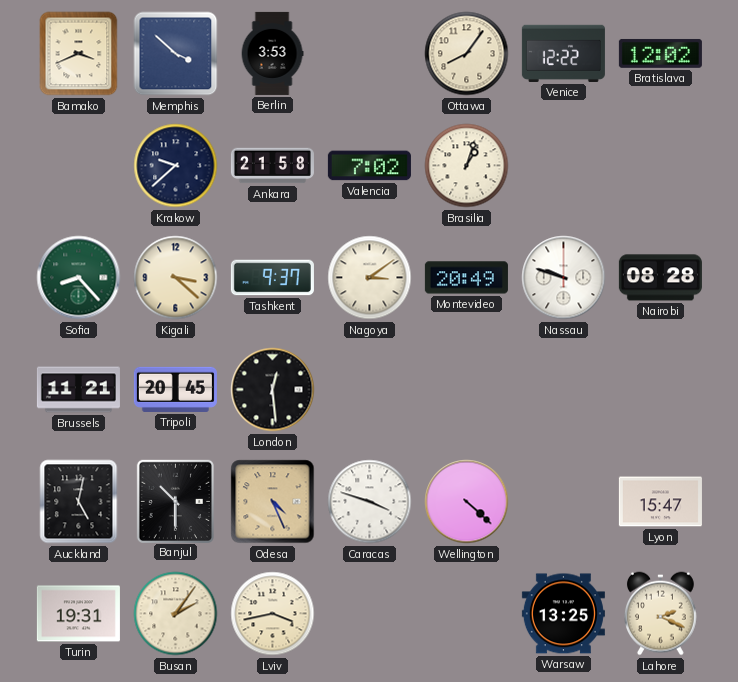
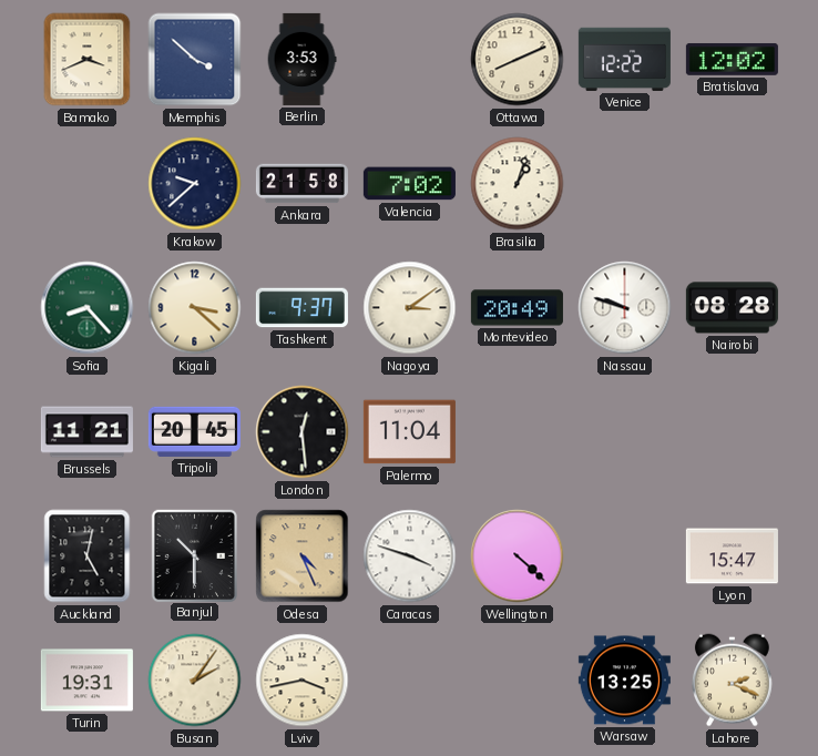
Ottawa: 8:06 -> 8:11 (518, 60)
Palermo: none -> 11:04 (409, 432)
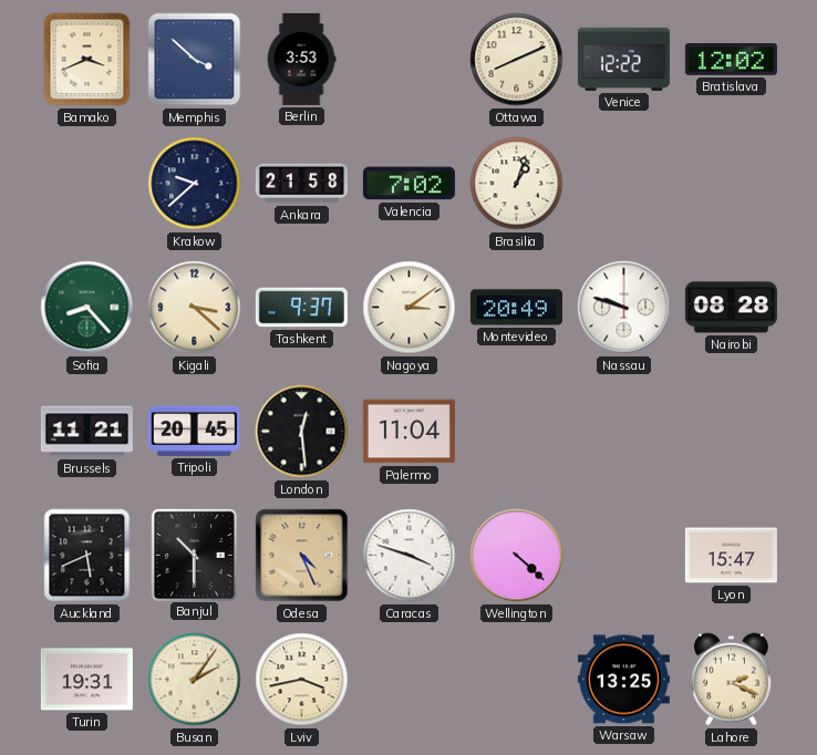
Auckland: 5:02 -> 5:41 (87, 556)
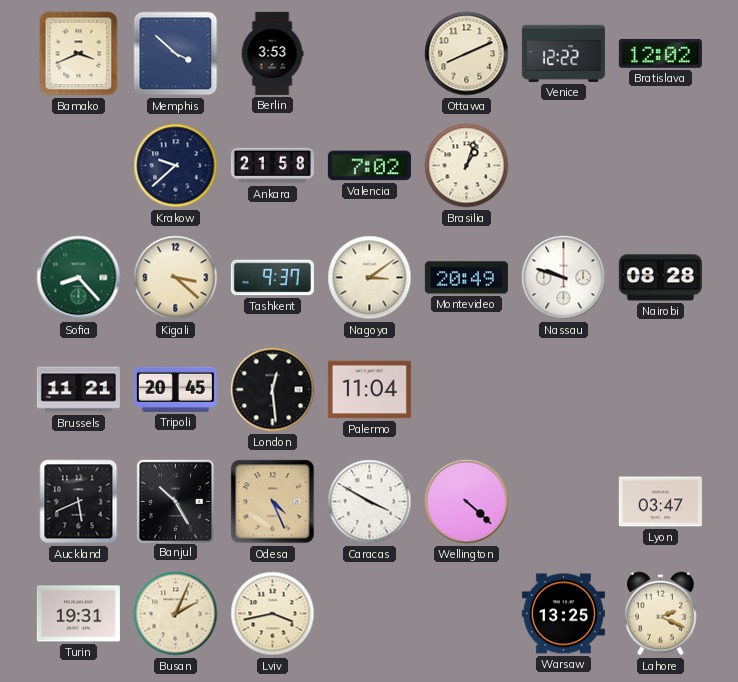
Banjul: 10:30 -> 10:25 (175, 501)
Caracas: 3:48 -> 3:50 (370, 502)
Lyon: 15:47 -> 03:47 (660, 502)
Busan: 2:06 -> 2:04 (176, 614)
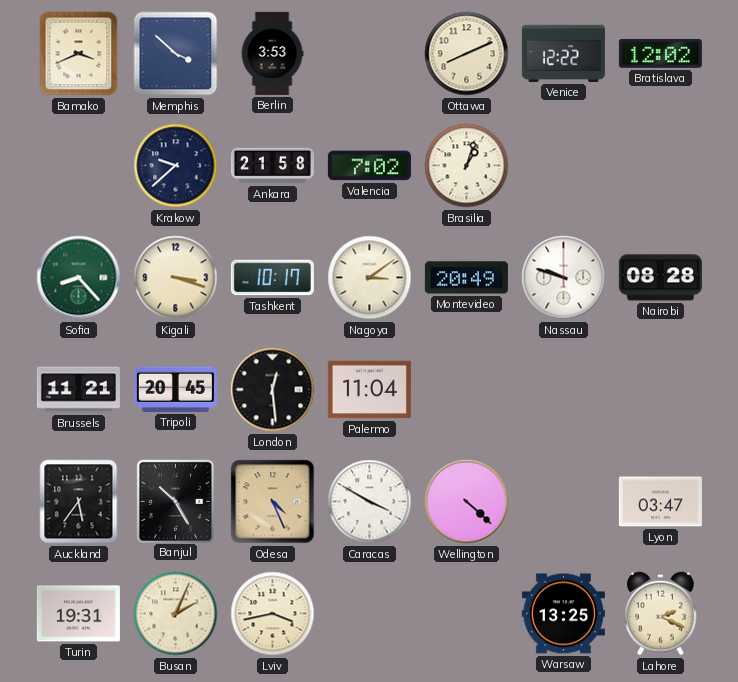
Kigali: 3:22 -> 3:18 (176, 278)
Tashkent: 9:37 -> 10:17 (272, 278)
Auckland: 5:41 -> 5:36 (79, 502)
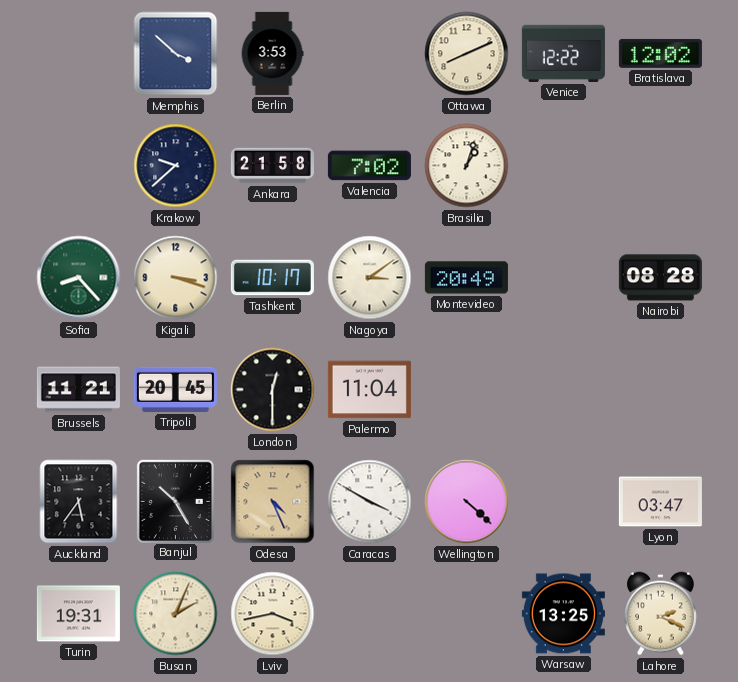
Bamako: 3:41 -> none (79, 54)
Nassau: 9:48 -> none (564, 278)
London: 12:29 -> 12:30 (273, 390)
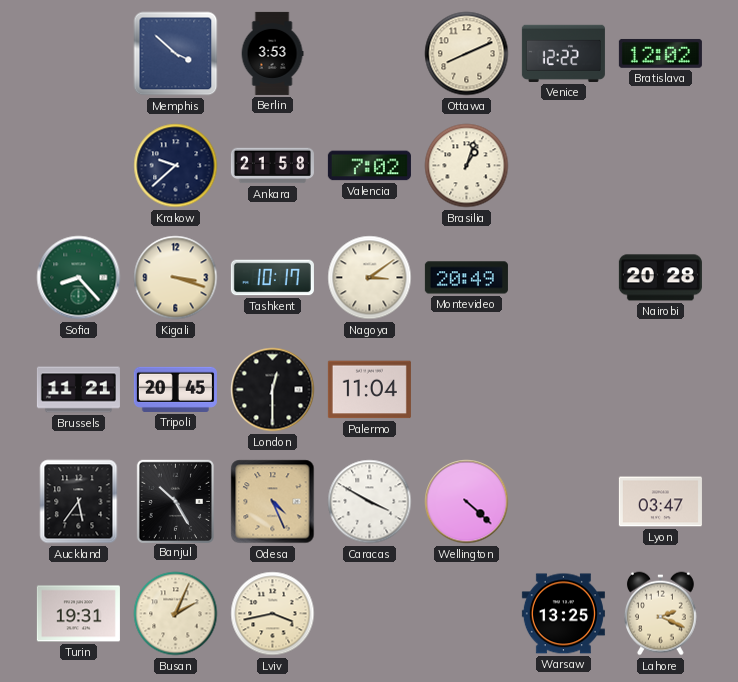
Nairobi: 08:28 -> 20:28 (660, 278)
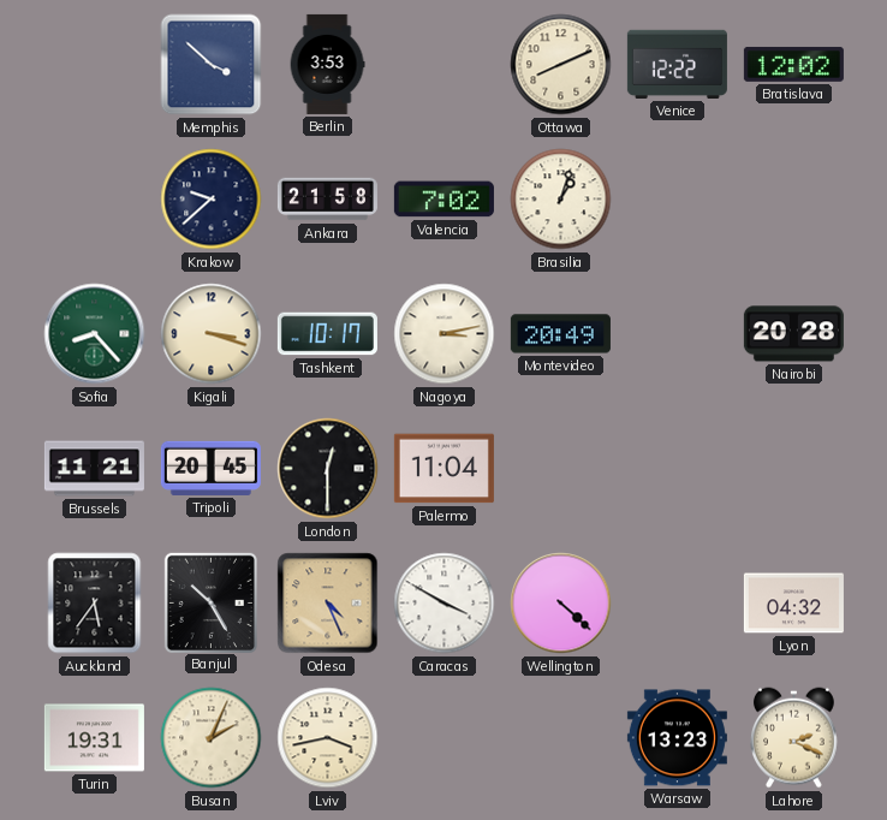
Nagoya: 3:09 -> 3:13 (445, 334)
Lyon: 03:47 -> 04:32 (793, 604)
Warsaw: 13:25 -> 13:23 (677, 738)
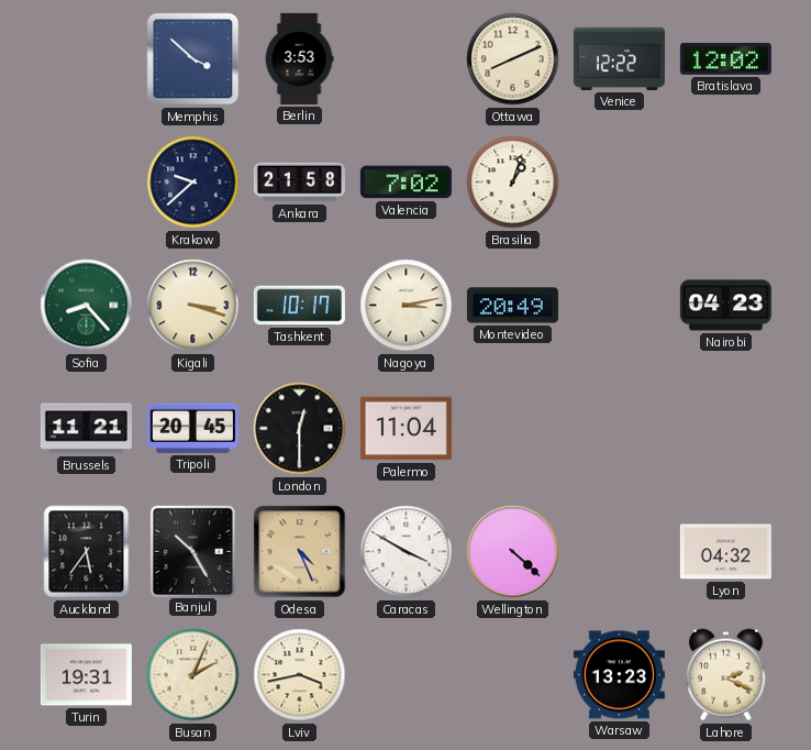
Nairobi: 20:28 -> 04:23 (725, 306)
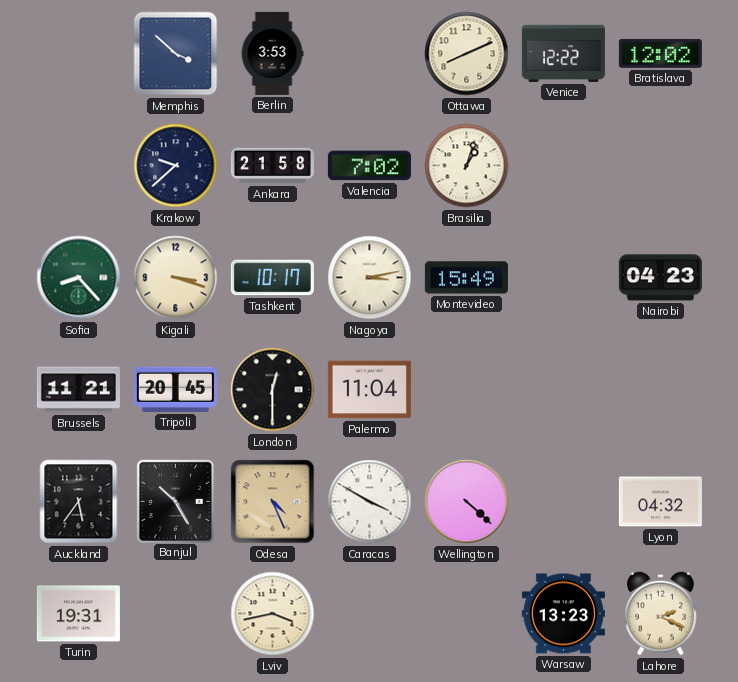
Montevideo: 20:49 -> 15:49 (466, 278)
Busan: 2:04 -> none (193, 675)
